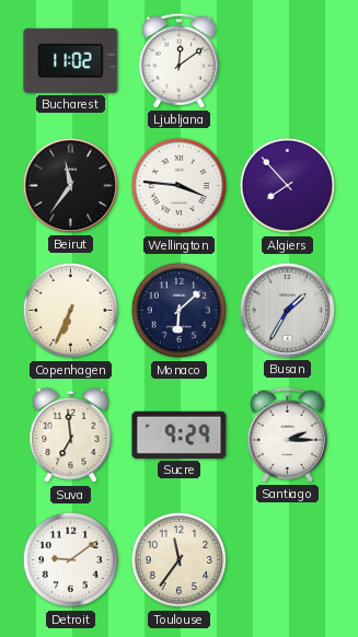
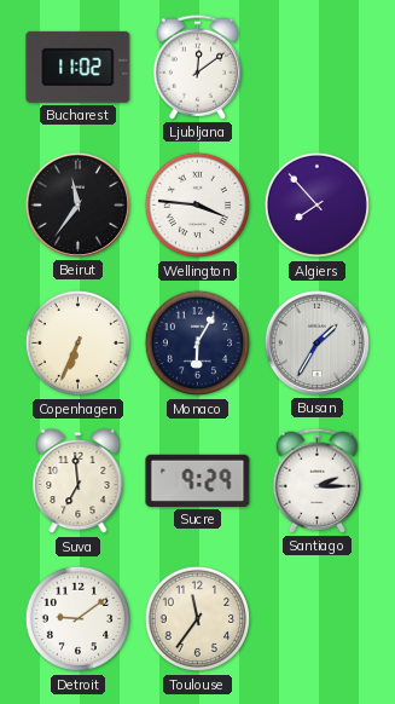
Monaco: 6:08 -> 6:05 (198, 344)
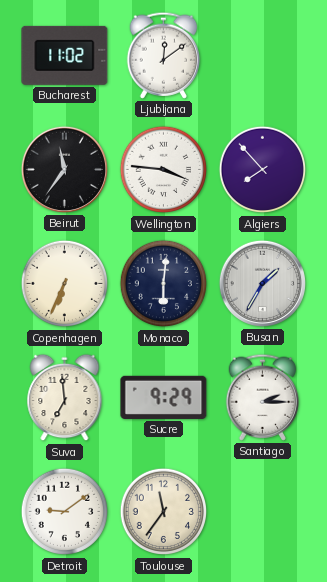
Monaco: 6:05 -> 6:01 (164, 284)
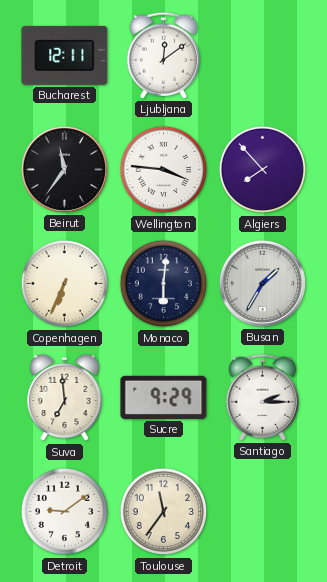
Bucharest: 11:02 -> 12:11 (65, 55)
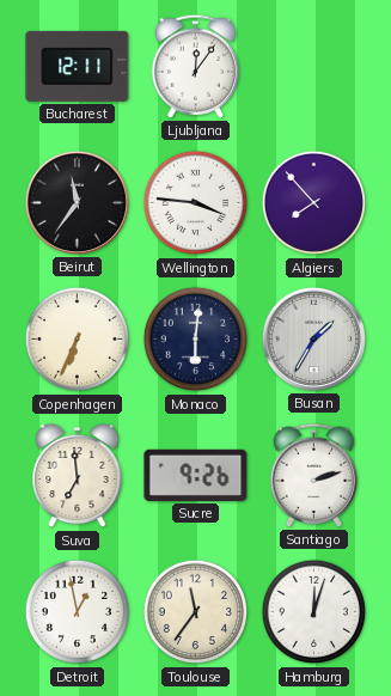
Ljubljana: 12:09 -> 12:06 (196, 66)
Sucre: 9:29 -> 9:26 (196, 475)
Santiago: 2:15 -> 2:12 (314, 475)
Detroit: 9:09 -> 12:58 (78, 612)
Hamburg: none -> 12:03 (314, 612)
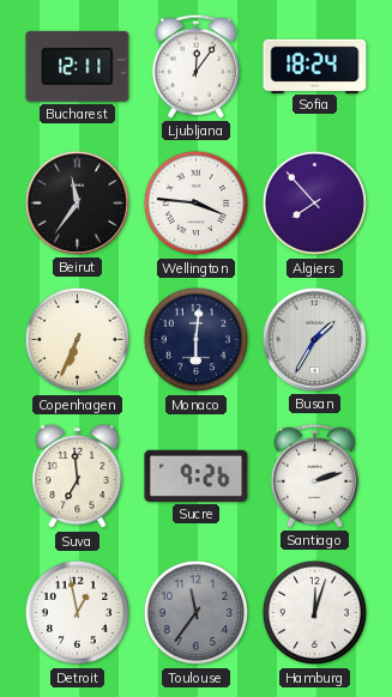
Sofia: none -> 18:24 (315, 66)
Toulouse dial: cream -> grey (197, 613)
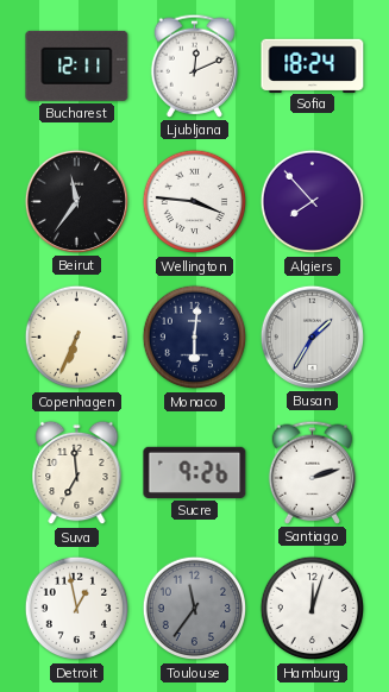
Ljubljana: 12:06 -> 12:11 (195, 65)
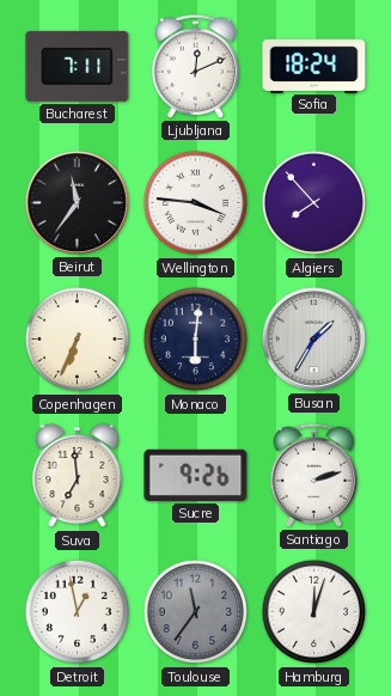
Bucharest: 12:11 -> 7:11 (78, 66)
